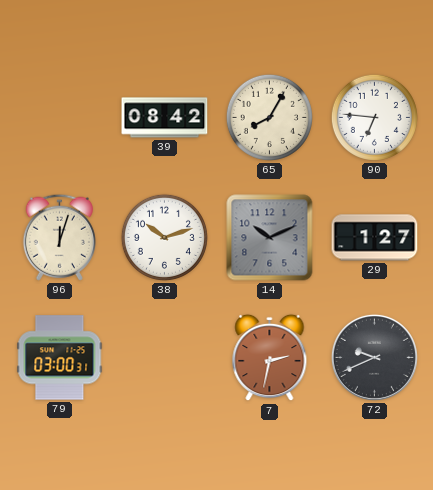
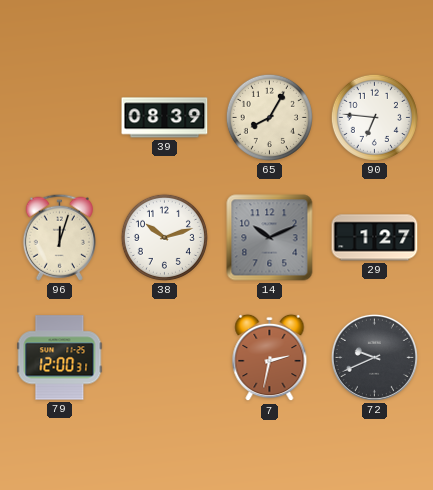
39: 08:42 -> 08:39 (165, 118)
79: 03:00 -> 12:00 (60, 358)
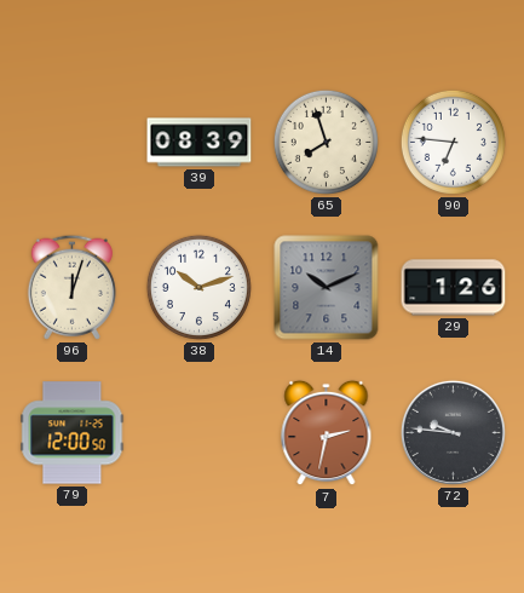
65: 8:05 -> 7:57 (326, 142)
29: 1:27 -> 1:26 (454, 288)
79: 12:00:31 -> 12:00:50 (73, 433)
72: 9:41 -> 9:46 (453, 432)
